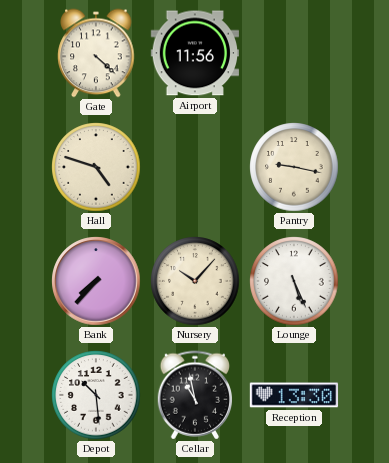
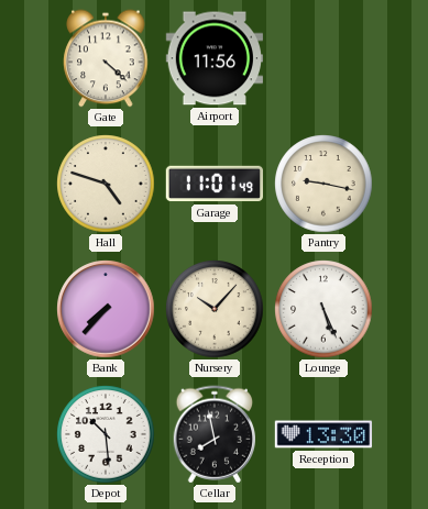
Garage: none -> 11:01 (215, 184)
Cellar: 10:58 -> 7:58 (213, 434)
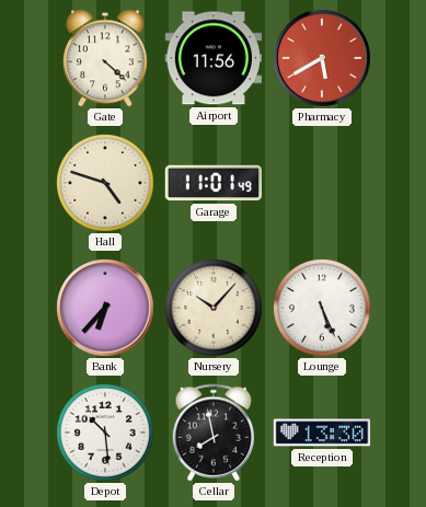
Pharmacy: none -> 5:40 (322, 58)
Pantry: 9:17 -> none (323, 184)
Bank: 7:37 -> 6:37 (105, 308)
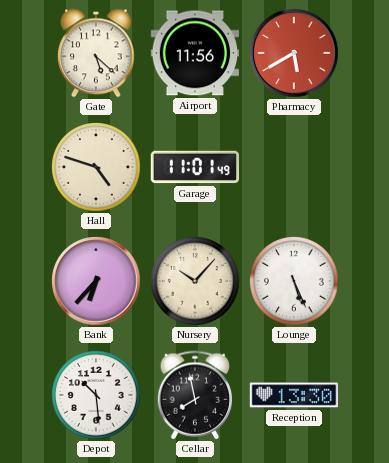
Gate: 4:22 -> 5:22 (96, 53)
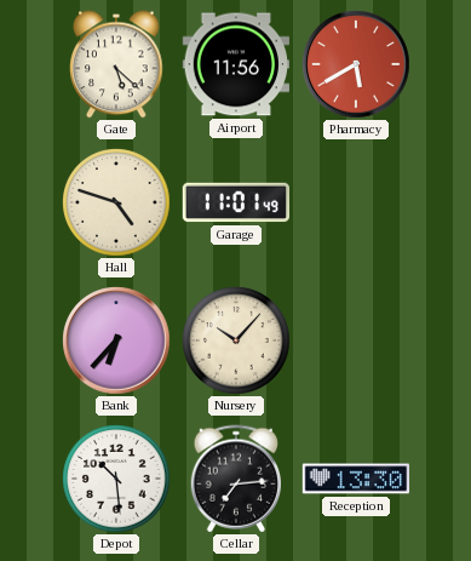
Lounge: 5:26 -> none (294, 281)
Cellar: 7:58 -> 7:14 (235, 479)
